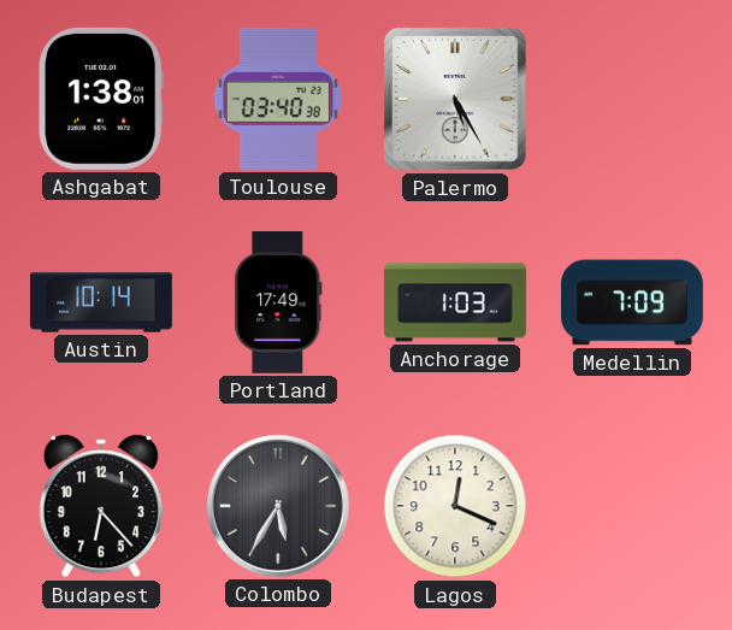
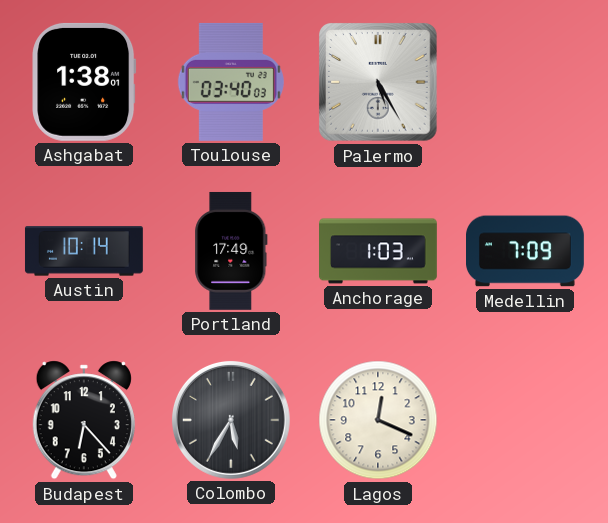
Toulouse: 03:40:38 -> 03:40:03 (231, 82)
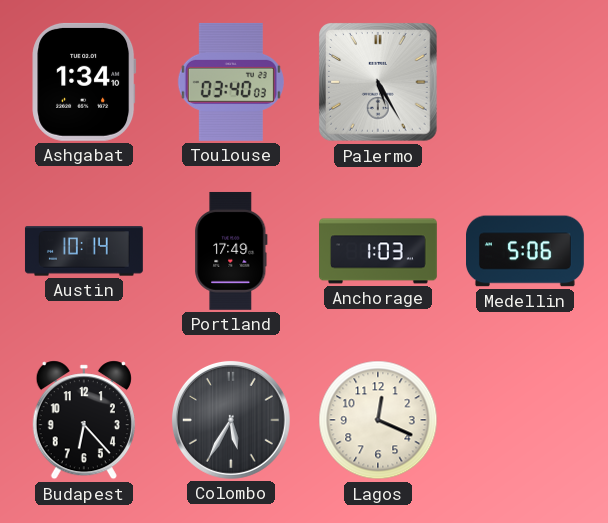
Ashgabat: 1:38 -> 1:34 (84, 82)
Medellin: 7:09 -> 5:06 (526, 251)
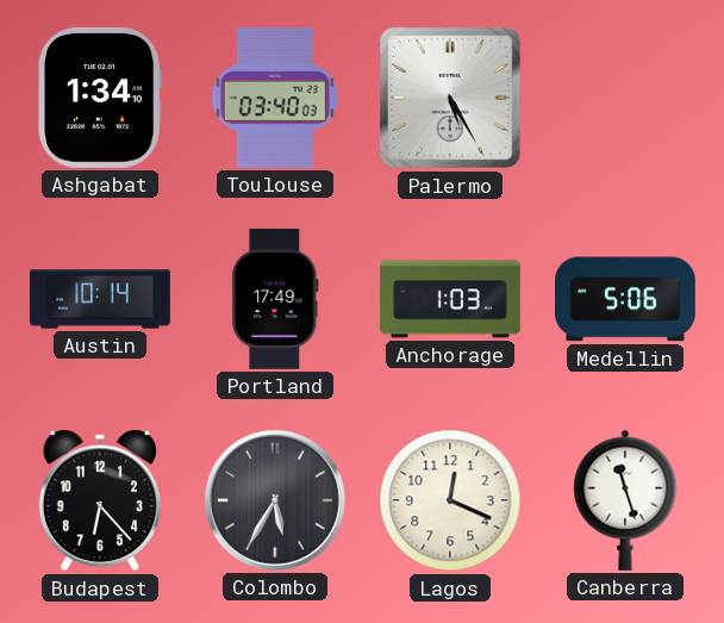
Canberra: none -> 11:27 (625, 500)
